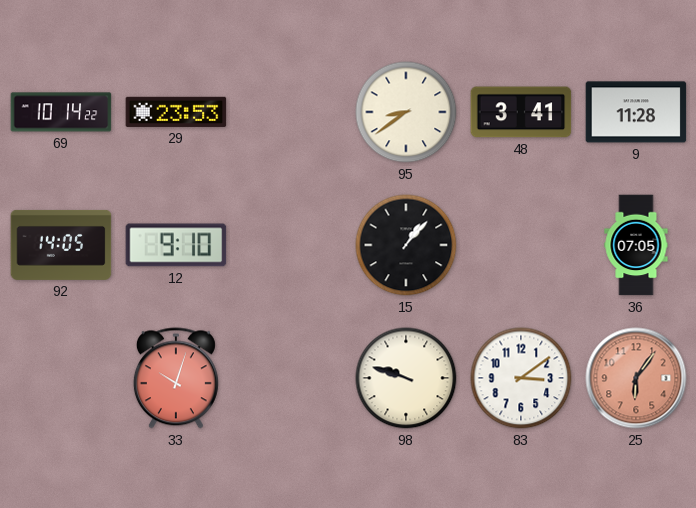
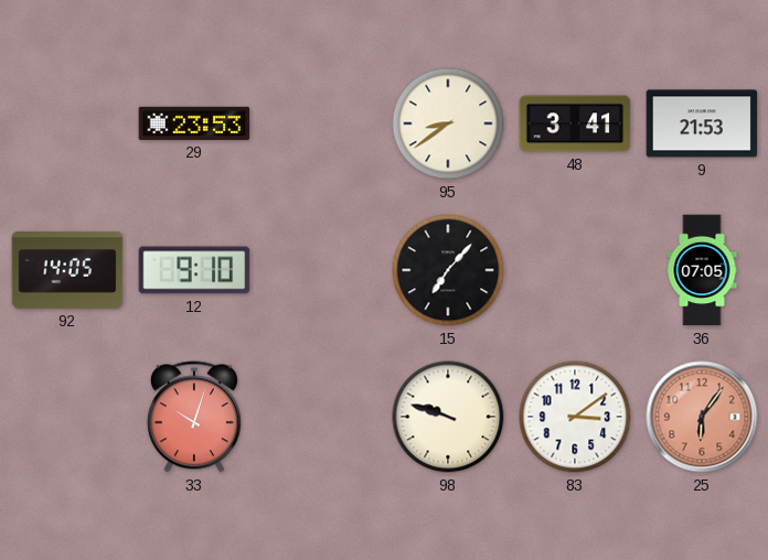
69: 10:14 -> none (61, 112)
9: 11:28 -> 21:53 (702, 123)
15: 1:07 -> 7:07 (448, 270)
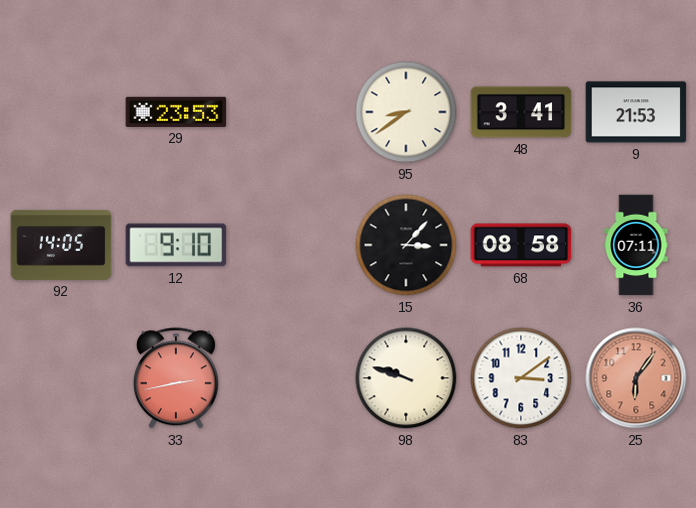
15: 7:07 -> 3:07 (406, 245)
68: none -> 08:58 (521, 245)
36: 07:05 -> 07:11 (636, 245)
33: 10:03 -> 2:43 (176, 378)
